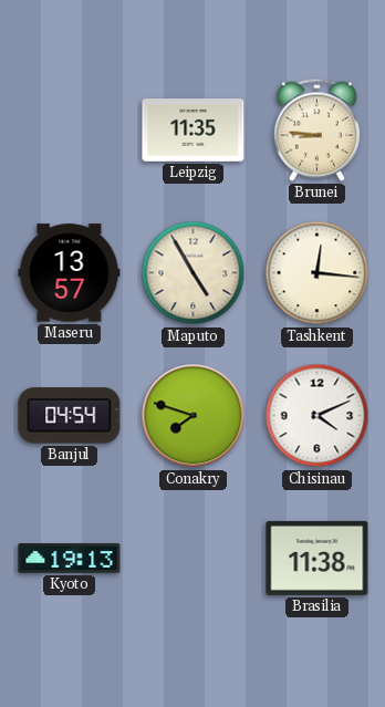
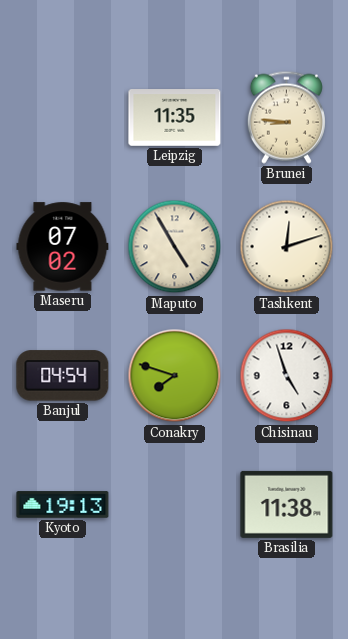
Maseru: 13:57 -> 07:02 (63, 247)
Tashkent: 12:16 -> 12:12 (287, 247)
Chisinau: 4:11 -> 4:57 (287, 376)
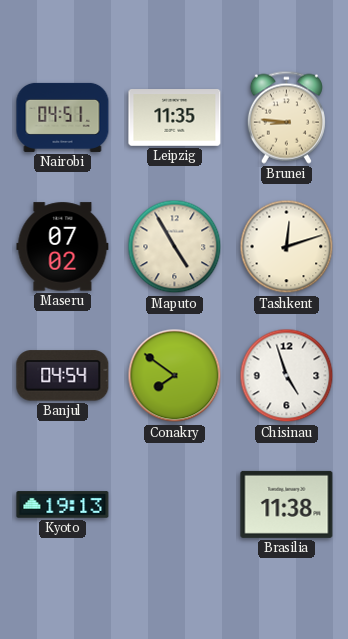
Nairobi: none -> 04:51 (63, 117)
Conakry: 7:48 -> 7:51 (175, 376)
